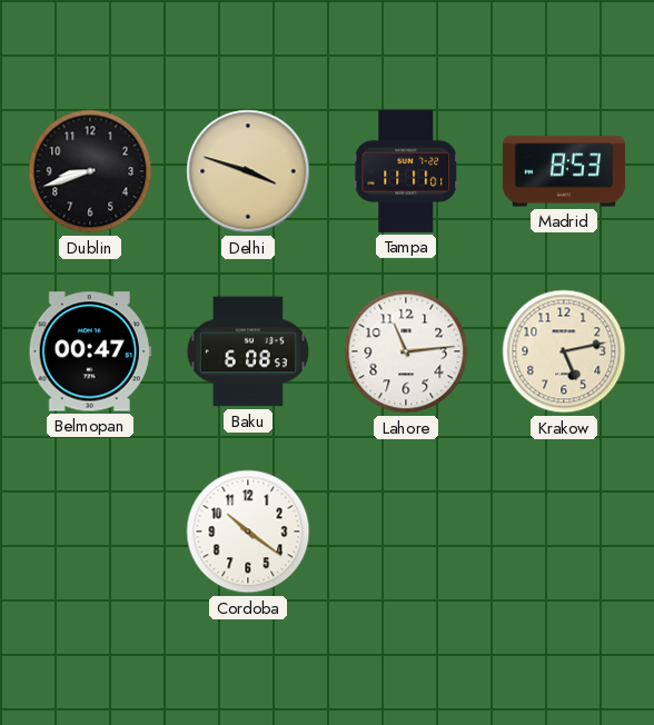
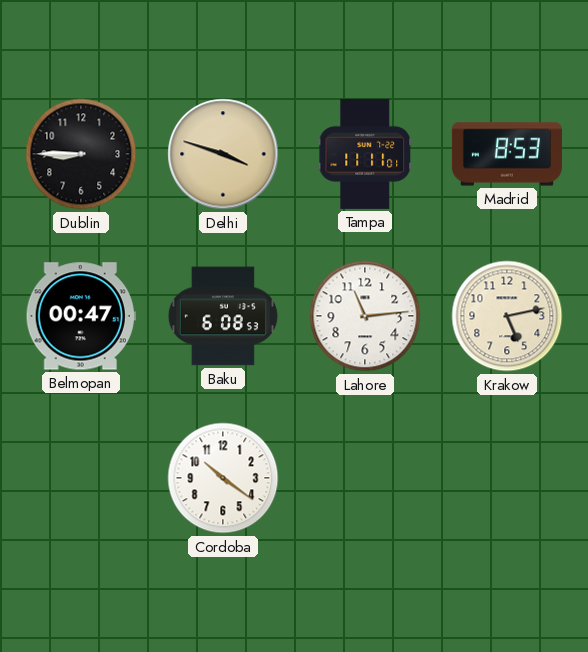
Dublin: 8:42 -> 8:45 (81, 154)
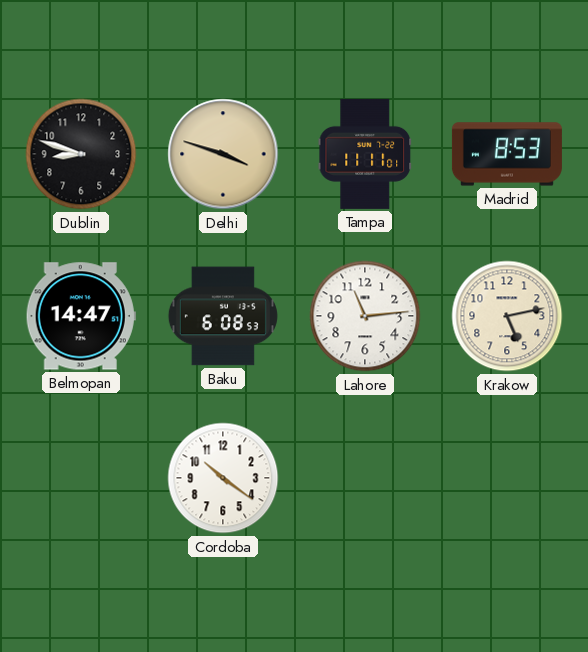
Dublin: 8:45 -> 8:48 (81, 154)
Belmopan: 00:47 -> 14:47 (81, 316)
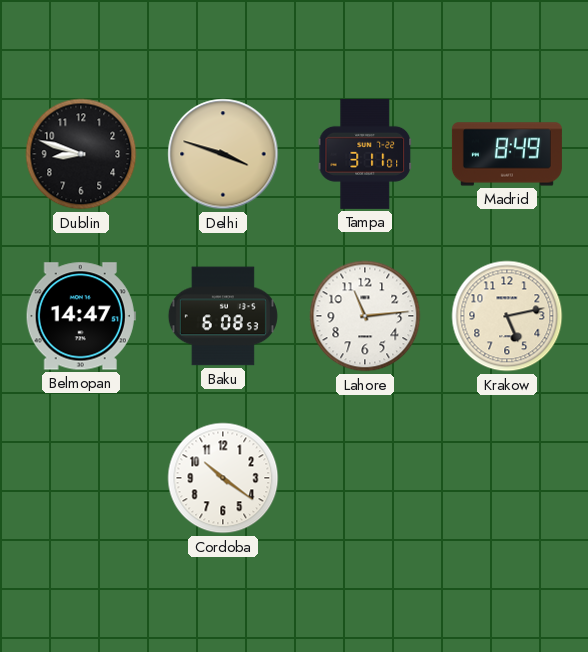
Tampa: 11:11 -> 3:11 (365, 154)
Madrid: 8:53 -> 8:49 (507, 154)
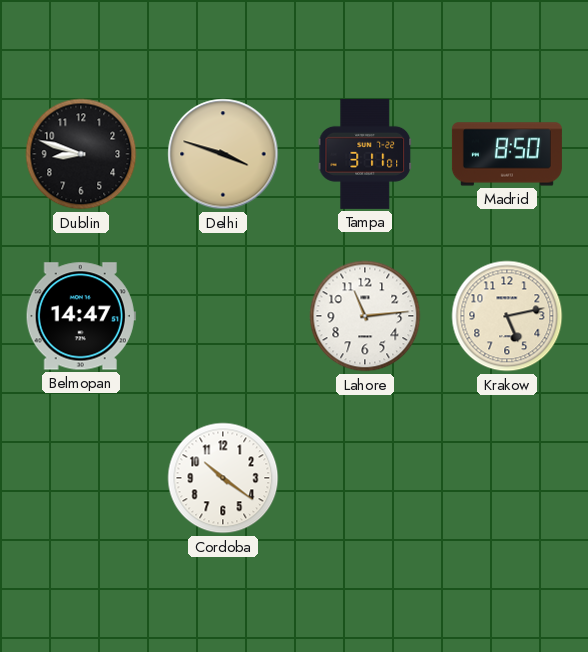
Madrid: 8:49 -> 8:50 (507, 154)
Baku: 6:08 -> none (223, 316)
